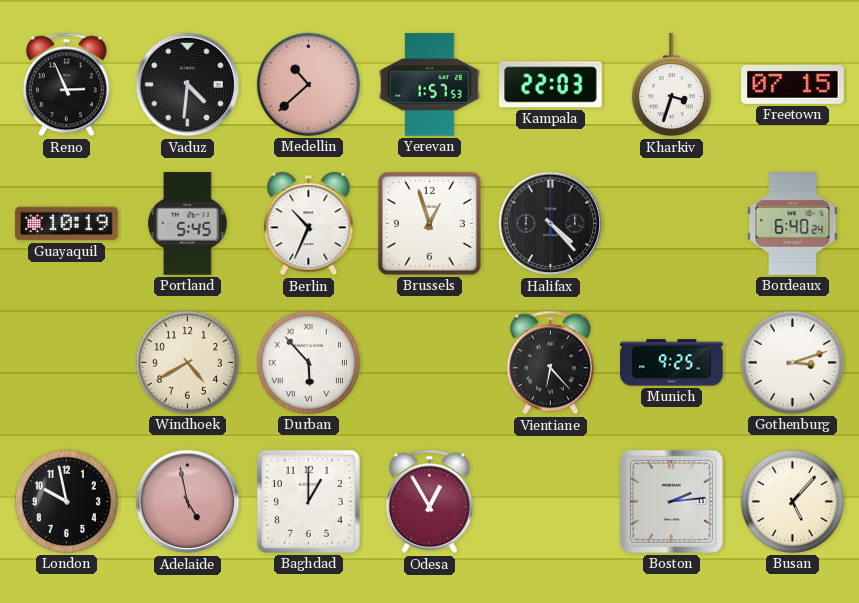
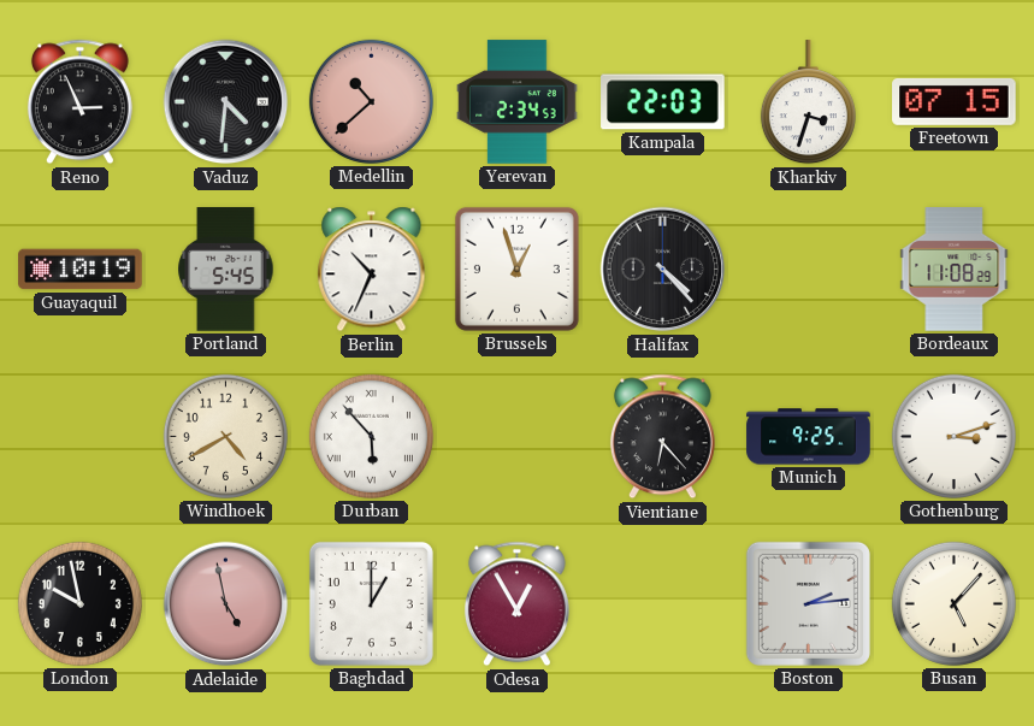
Yerevan: 1:57 -> 2:34 (518, 102)
Bordeaux: 6:40 -> 11:08 (955, 270)
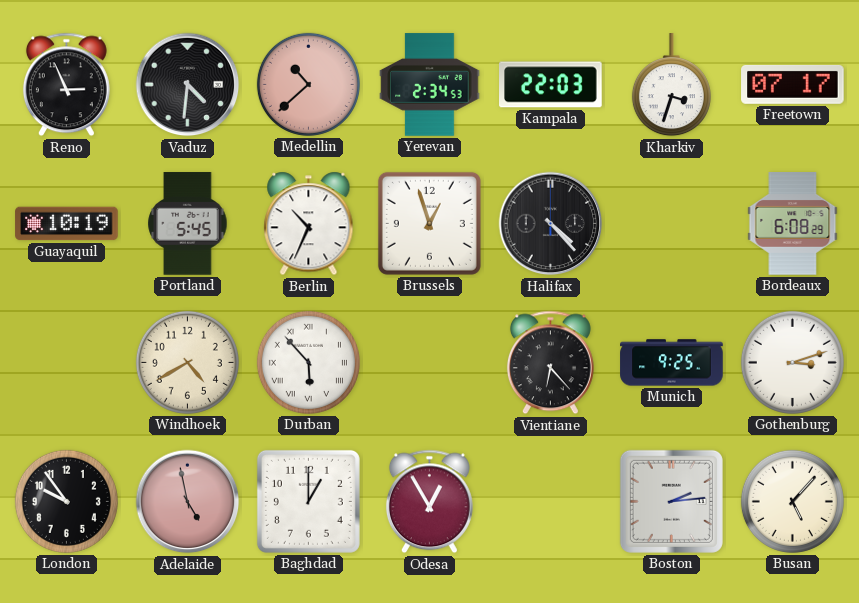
Freetown: 07:15 -> 07:17 (793, 84)
Bordeaux: 11:08 -> 6:08 (793, 224)
London: 9:58 -> 9:54 (66, 501)
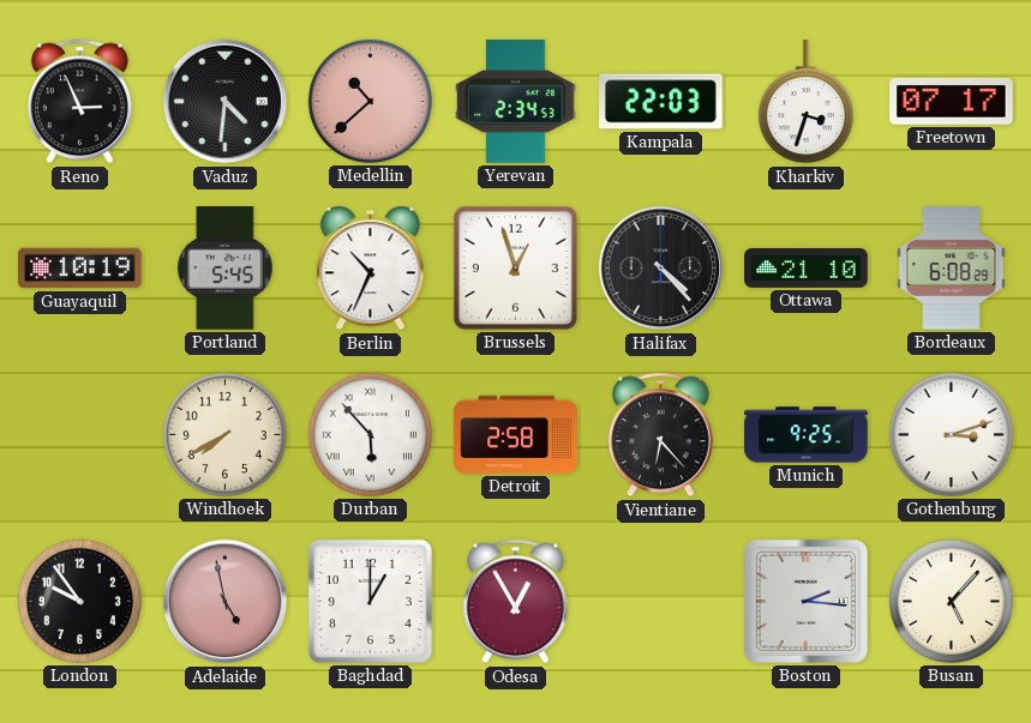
Ottawa: none -> 21:10 (807, 269)
Windhoek: 4:40 -> 7:40 (224, 434)
Detroit: none -> 2:58 (516, 434)
Boston: 2:14 -> 2:16 (805, 601)
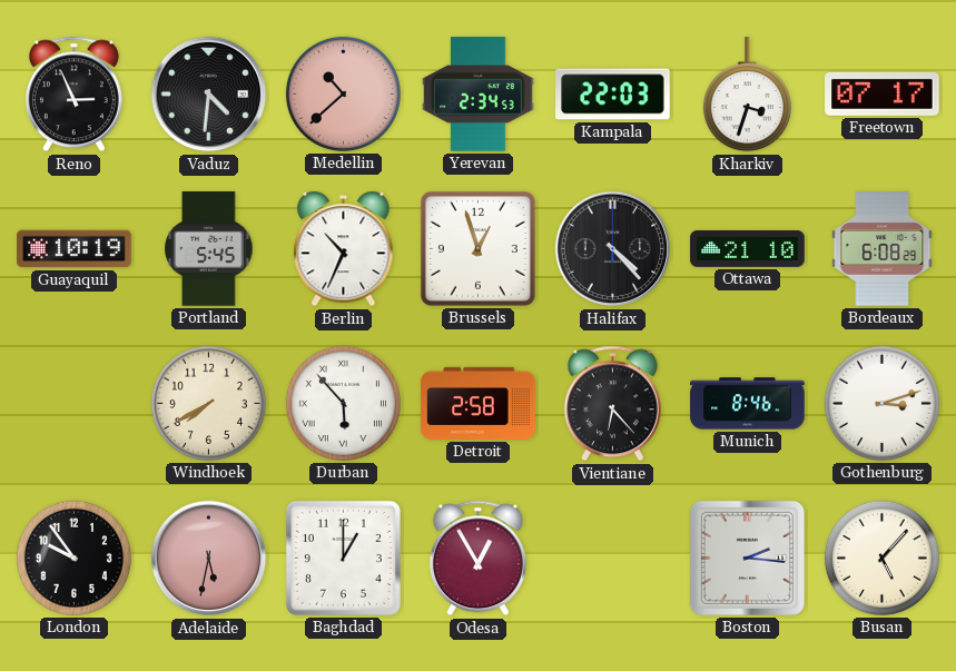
Munich: 9:25 -> 8:46 (748, 404)
Adelaide: 4:58 -> 5:32 (209, 559)
